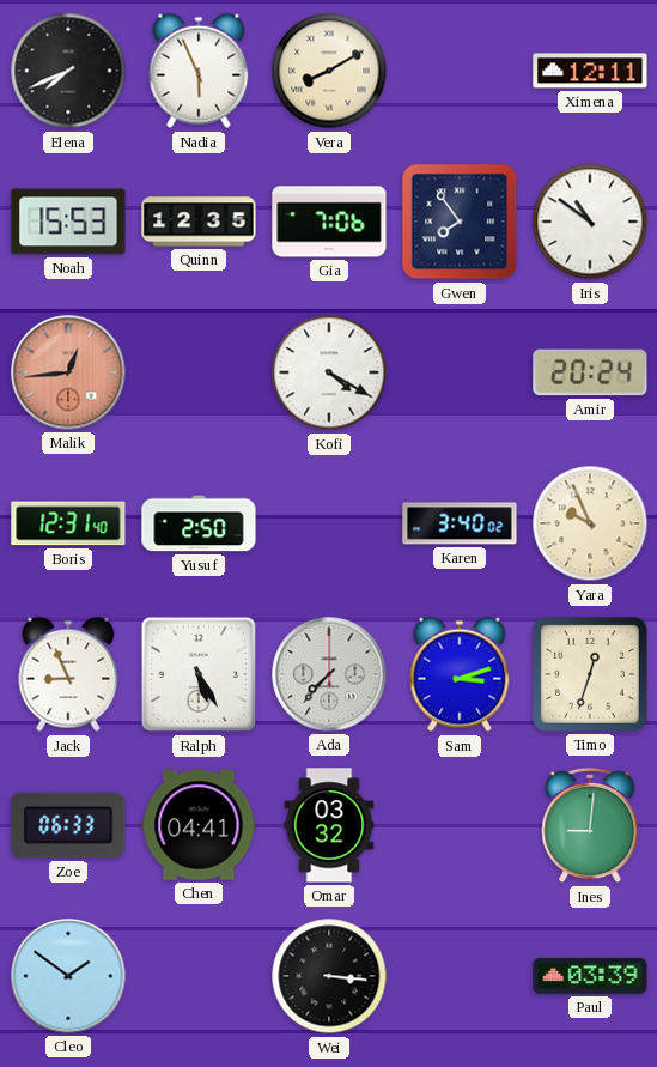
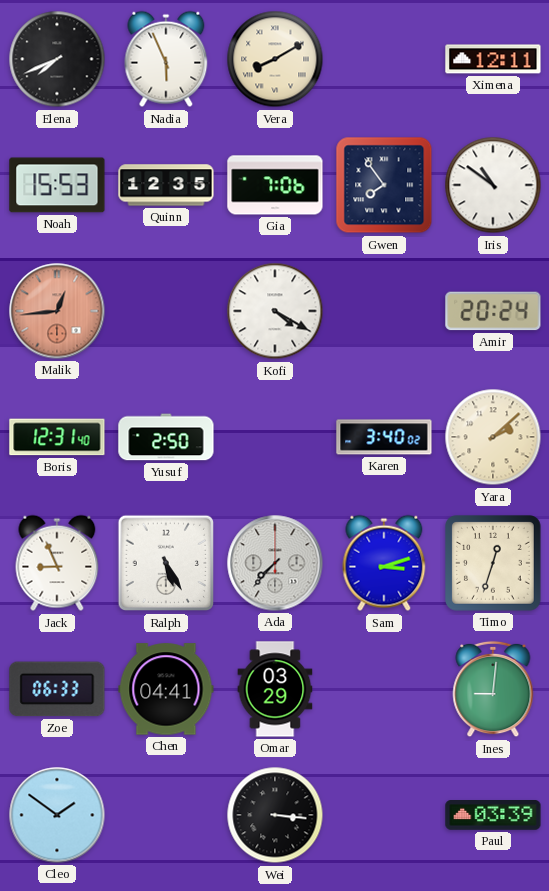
Yara: 9:56 -> 2:08 (493, 437)
Omar: 03:32 -> 03:29 (275, 689)
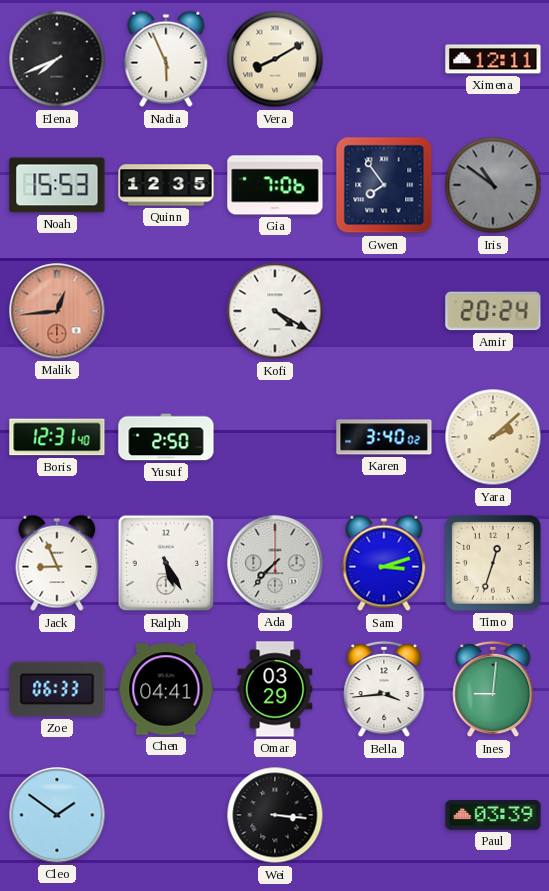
Iris dial: white -> grey (493, 185)
Bella: none -> 3:44 (384, 689)
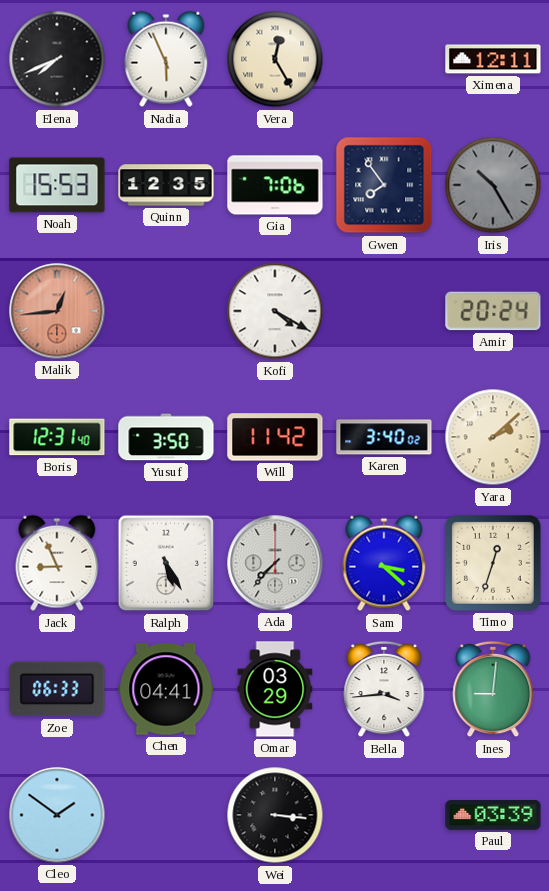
Vera: 8:10 -> 12:25 (275, 59)
Iris: 10:51 -> 10:25 (493, 185)
Yusuf: 2:50 -> 3:50 (166, 437)
Will: none -> 11:42 (275, 437)
Sam: 3:12 -> 3:22 (384, 563)
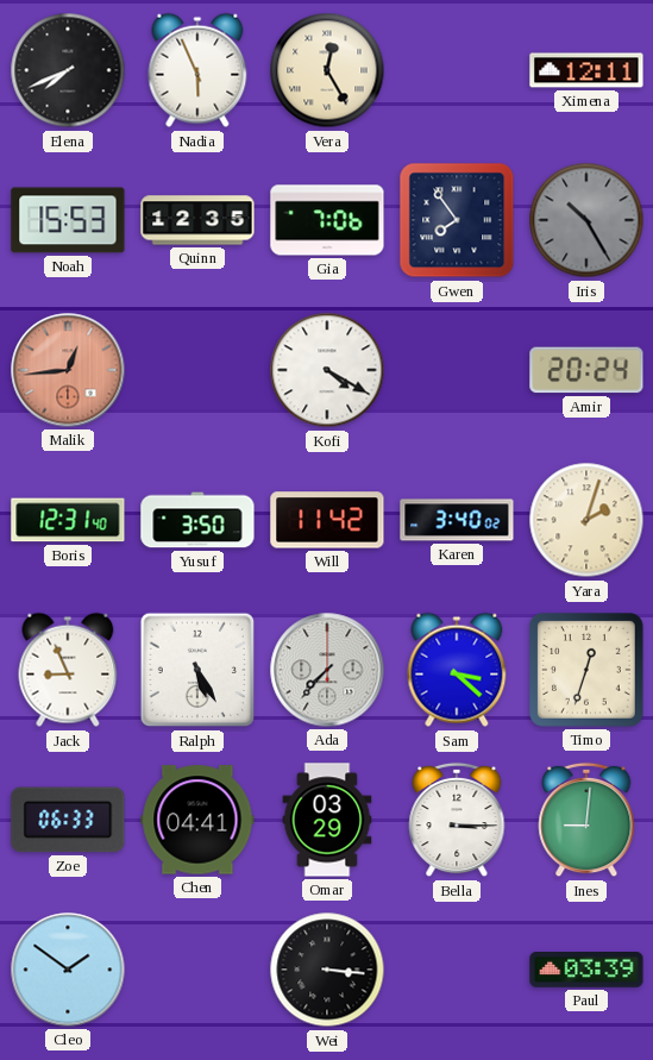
Yara: 2:08 -> 2:03 (586, 520)
Bella: 3:44 -> 3:15 (457, 820)
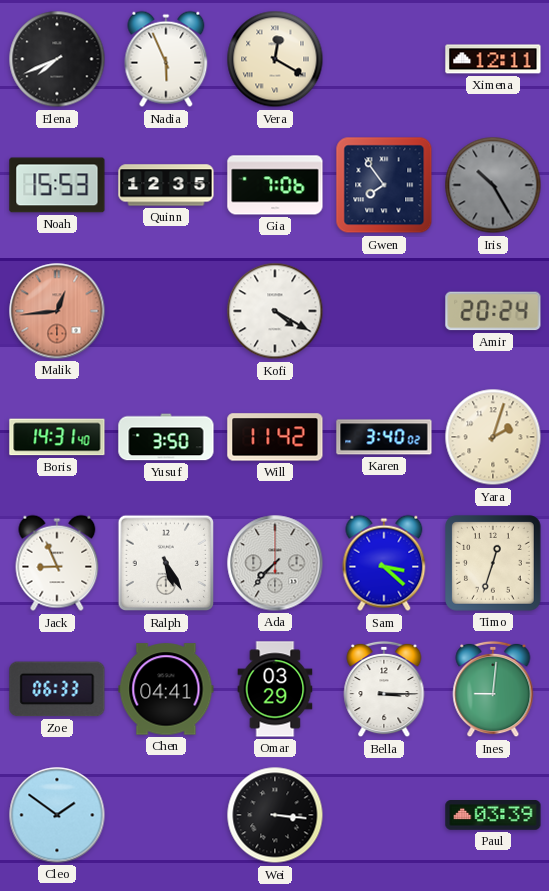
Vera: 12:25 -> 12:20 (275, 59)
Boris: 12:31 -> 14:31 (57, 437)
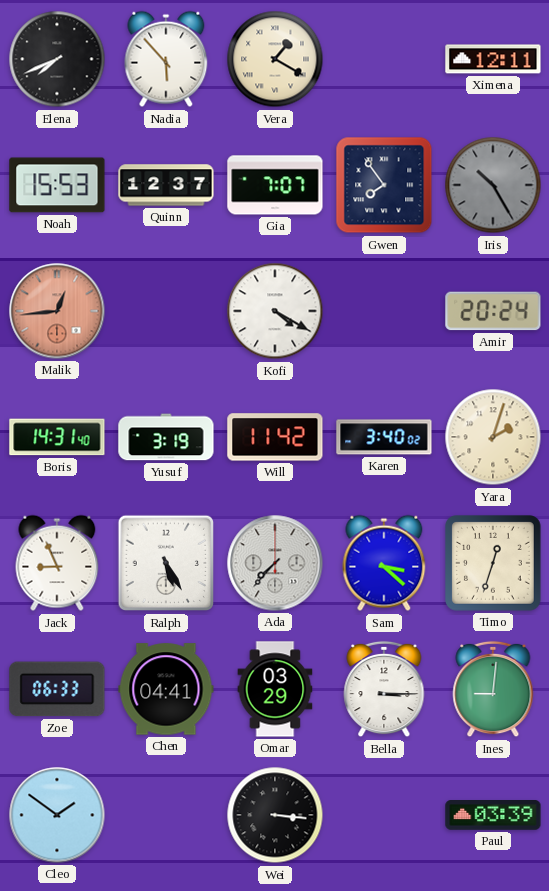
Nadia: 5:56 -> 5:53 (166, 59)
Vera: 12:20 -> 1:20 (275, 59)
Quinn: 12:35 -> 12:37 (166, 185)
Gia: 7:06 -> 7:07 (275, 185)
Yusuf: 3:50 -> 3:19 (166, 437)
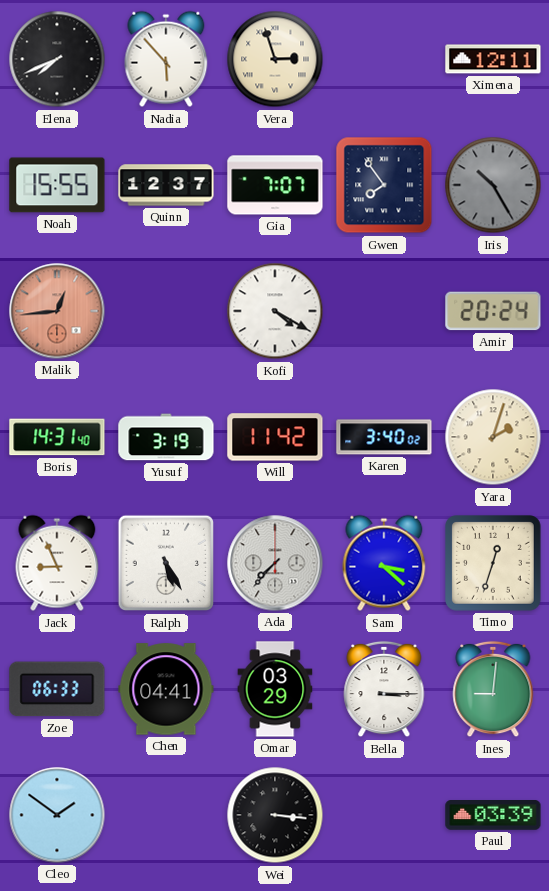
Vera: 1:20 -> 2:57 (275, 59)
Noah: 15:53 -> 15:55 (57, 185)
